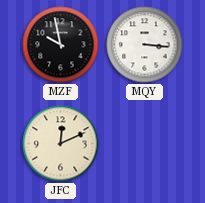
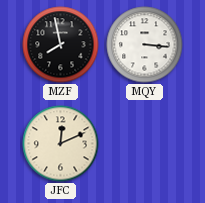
MZF: 9:58 -> 7:58 (61, 45)
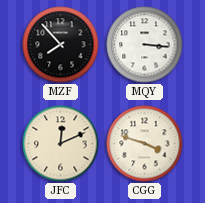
MZF: 7:58 -> 7:53 (61, 45)
CGG: none -> 3:48 (145, 144)
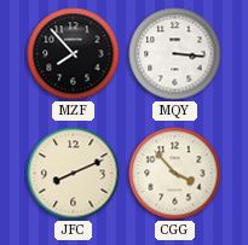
JFC: 12:11 -> 8:11 (74, 174)
CGG: 3:48 -> 3:53 (175, 174)
